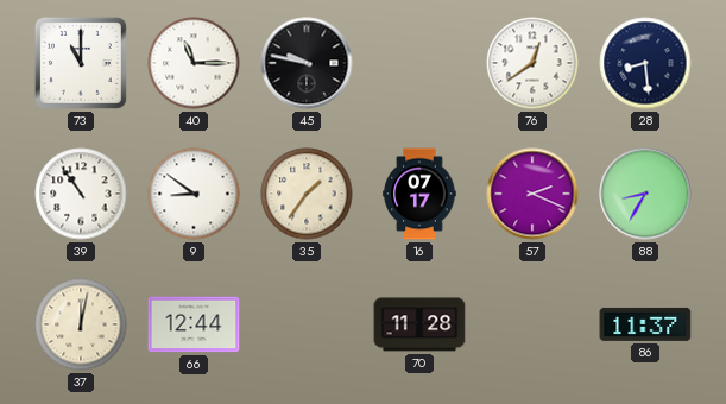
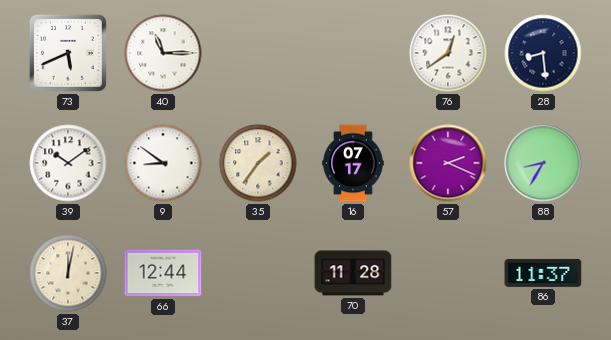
73: 11:00 -> 5:41 (68, 53)
45: 9:47 -> none (307, 63)
39: 10:54 -> 10:09 (68, 163)
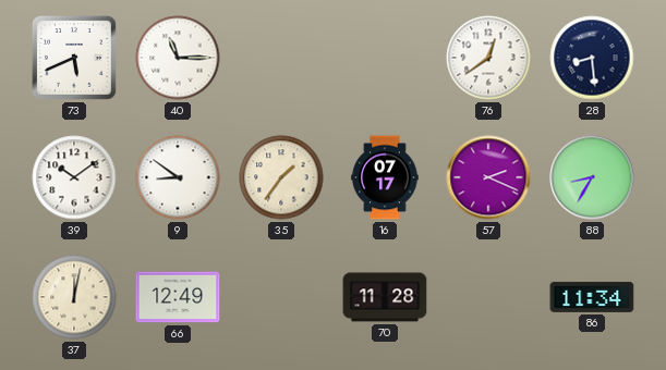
66: 12:44 -> 12:49 (178, 297)
86: 11:37 -> 11:34 (592, 297)
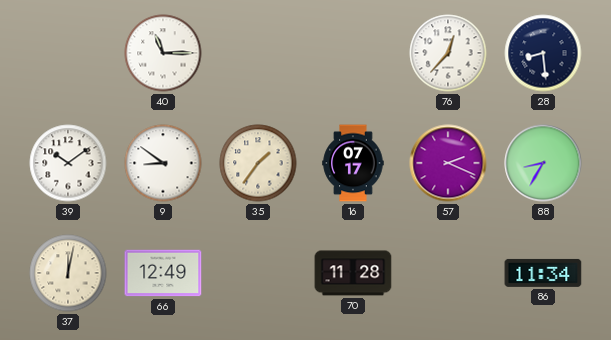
73: 5:41 -> none (74, 58)
76: 12:39 -> 12:37 (448, 53)
